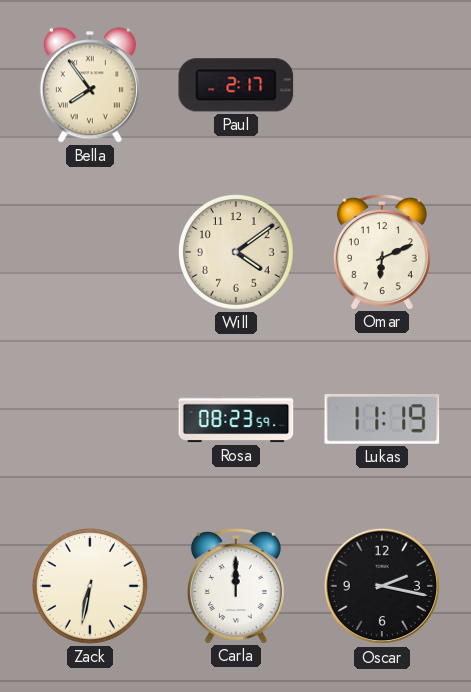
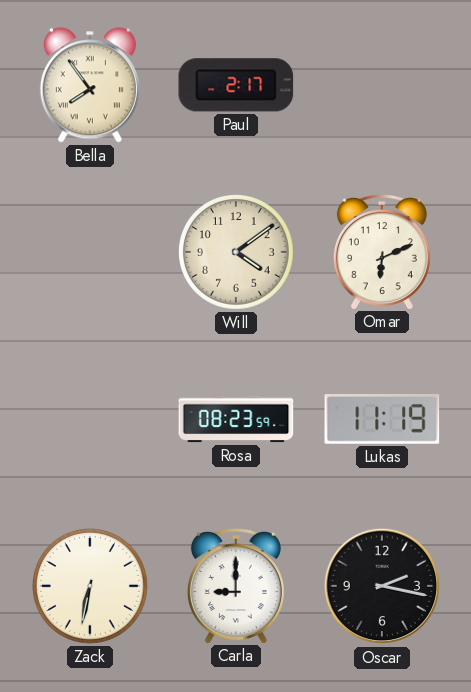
Carla: 12:00 -> 9:00 (236, 586)
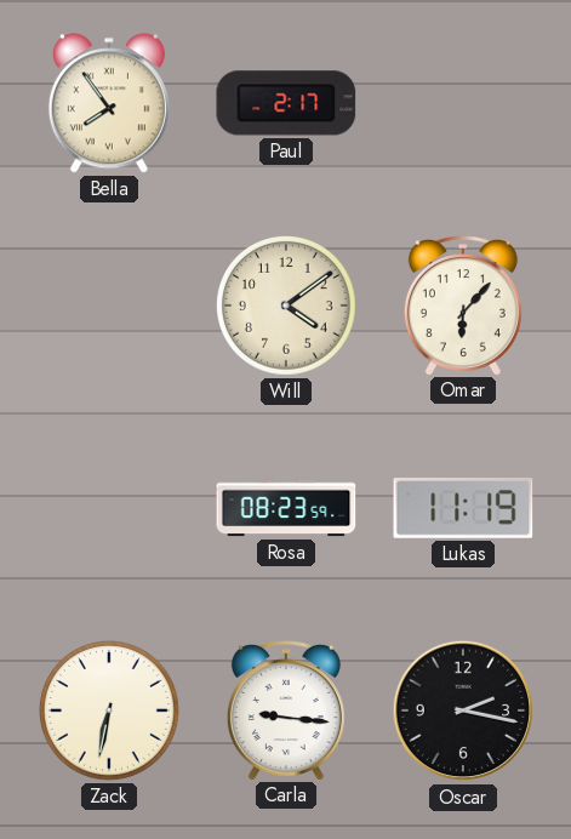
Omar: 6:11 -> 6:07 (463, 306)
Carla: 9:00 -> 9:16 (286, 710)
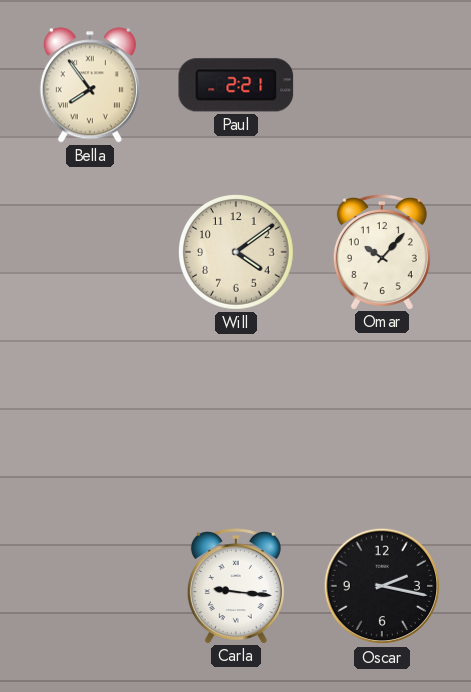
Paul: 2:17 -> 2:21 (236, 85)
Omar: 6:07 -> 10:07 (382, 252)
Rosa: 08:23 -> none (286, 508)
Lukas: 11:19 -> none (463, 509)
Zack: 6:32 -> none (110, 712)
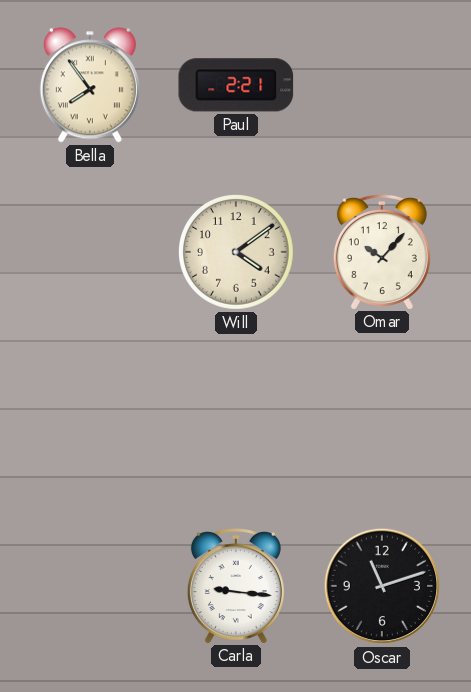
Oscar: 2:17 -> 11:12 (382, 586)
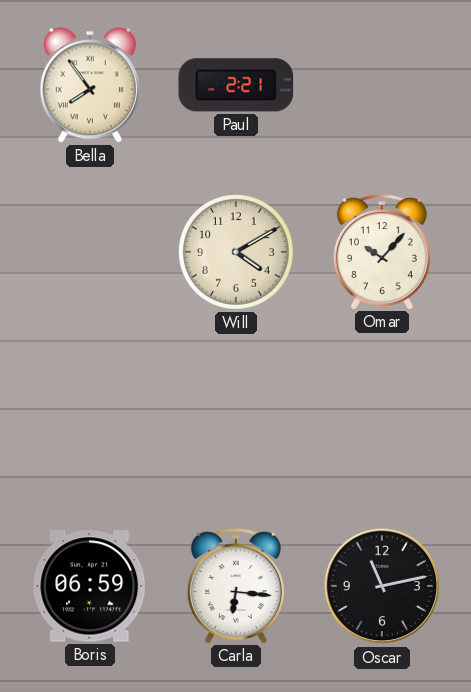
Will: 4:09 -> 4:10 (237, 253)
Boris: none -> 06:59 (90, 586)
Carla: 9:16 -> 6:16 (236, 586)
Oscar: 11:12 -> 11:13 (382, 586)
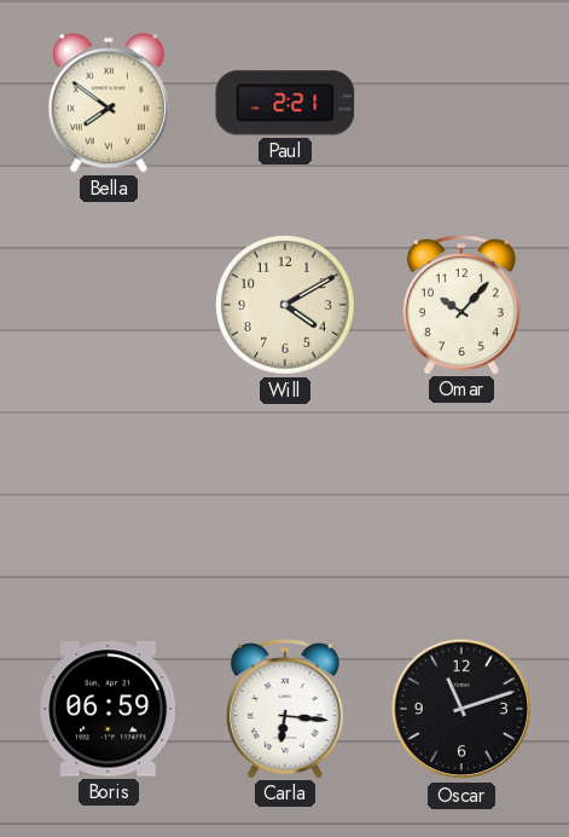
Bella: 7:54 -> 7:51 (109, 103)
Oscar: 11:13 -> 11:12 (461, 709)
